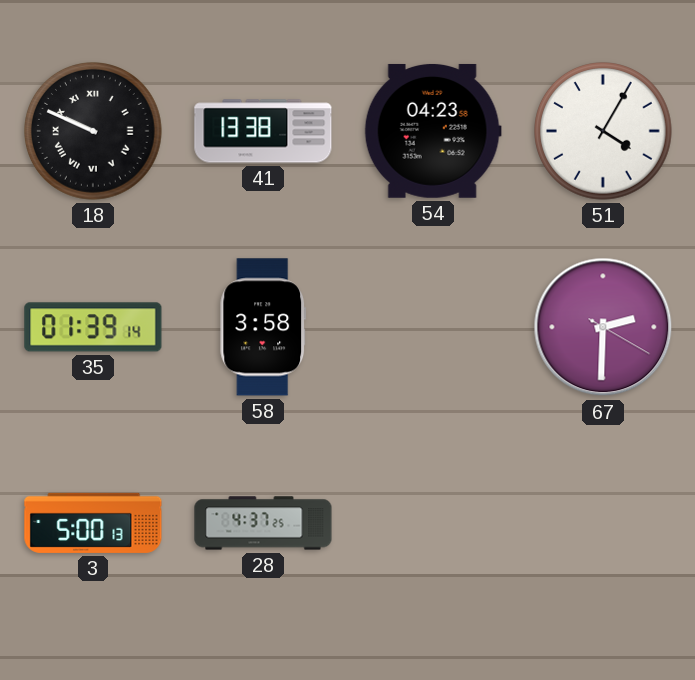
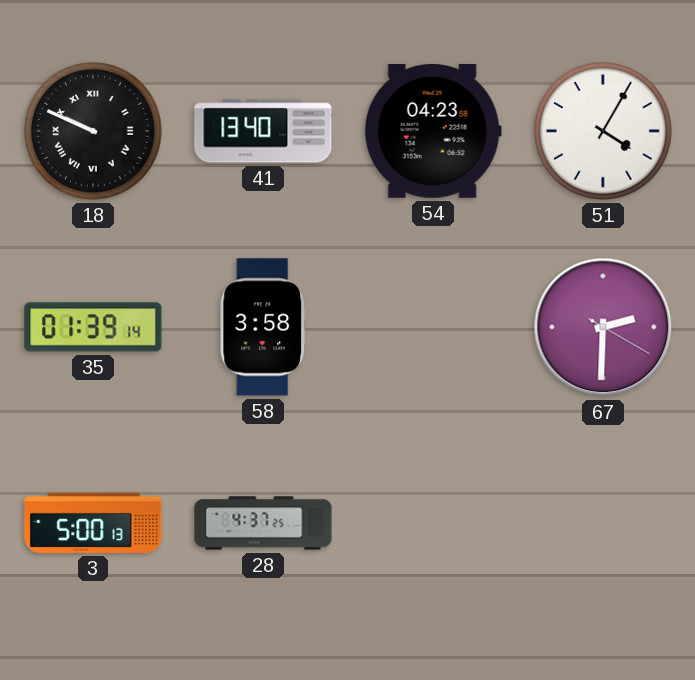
41: 13:38 -> 13:40 (263, 131)
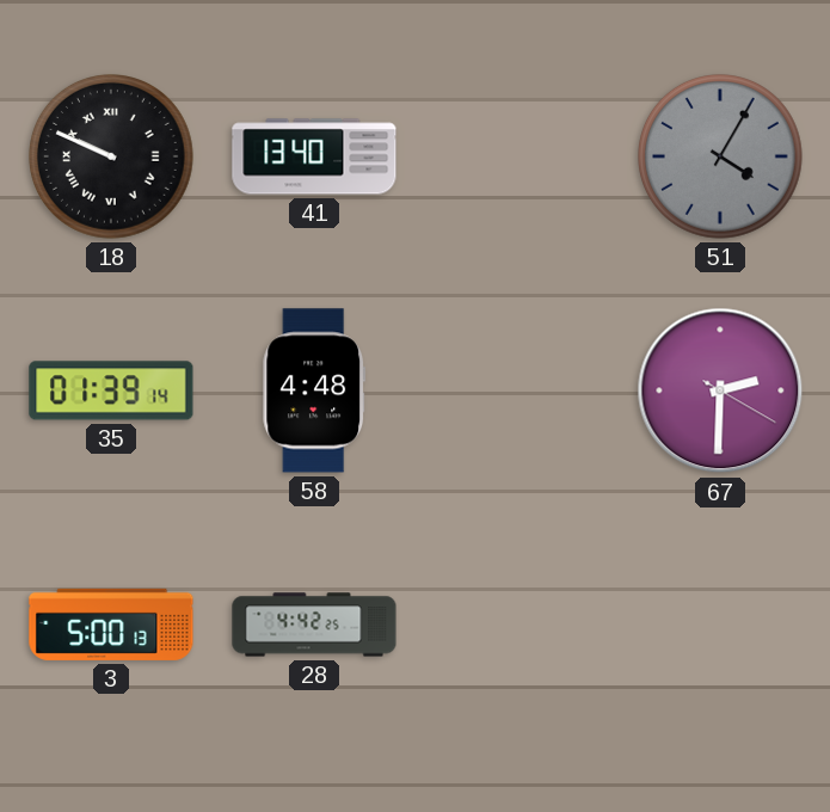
54: 04:23 -> none (433, 131)
51 dial: white -> grey (721, 158)
58: 3:58 -> 4:48 (314, 390)
28: 4:37 -> 4:42 (314, 625)
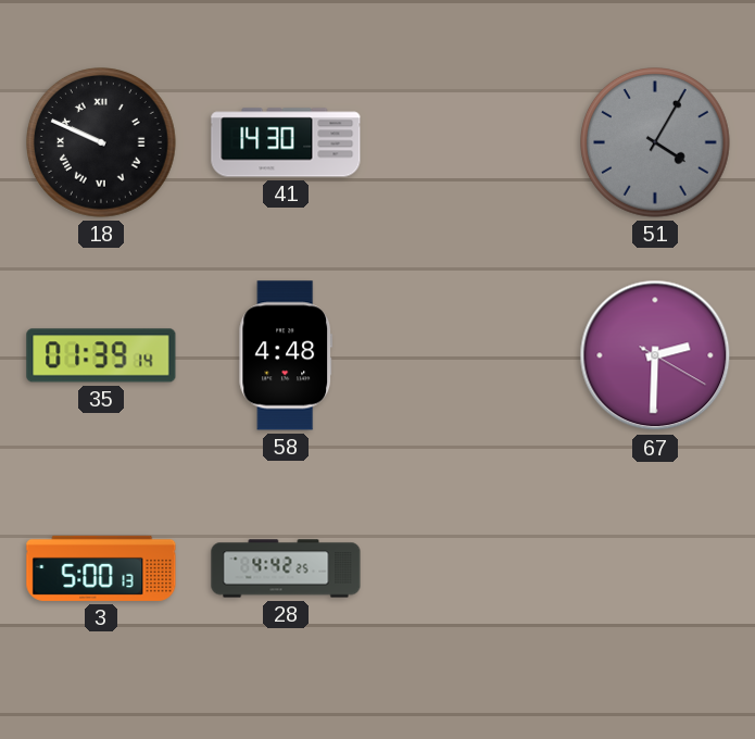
41: 13:40 -> 14:30 (286, 142)
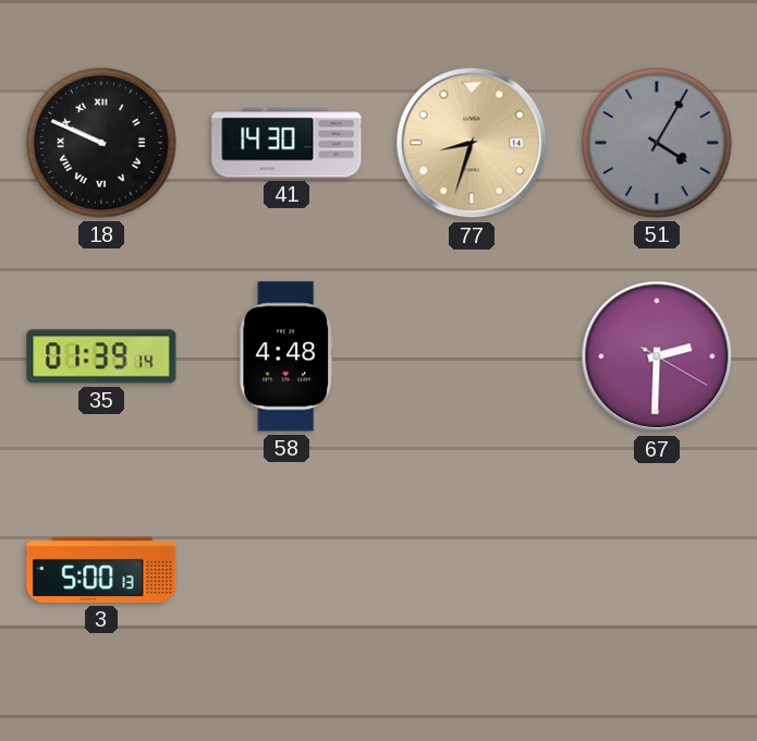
77: none -> 8:33 (472, 143)
28: 4:42 -> none (286, 568)
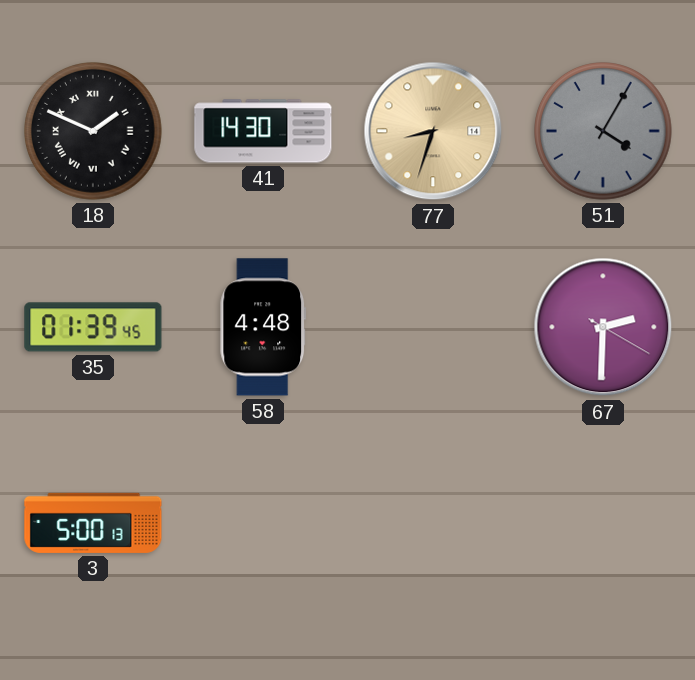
18: 9:49 -> 1:49 (94, 132)
35: 01:39:14 -> 01:39:45 (93, 327)
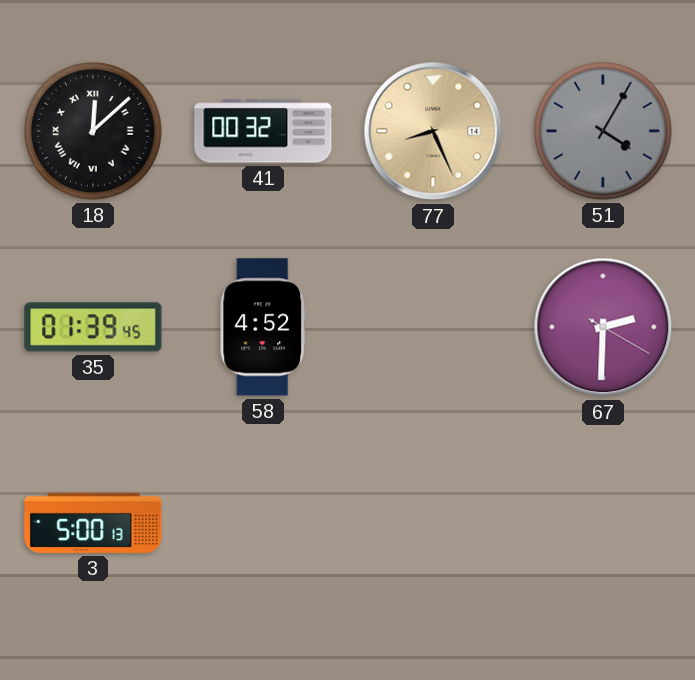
18: 1:49 -> 12:08 (94, 132)
41: 14:30 -> 00:32 (263, 131)
77: 8:33 -> 8:26 (433, 131)
58: 4:48 -> 4:52 (263, 327)
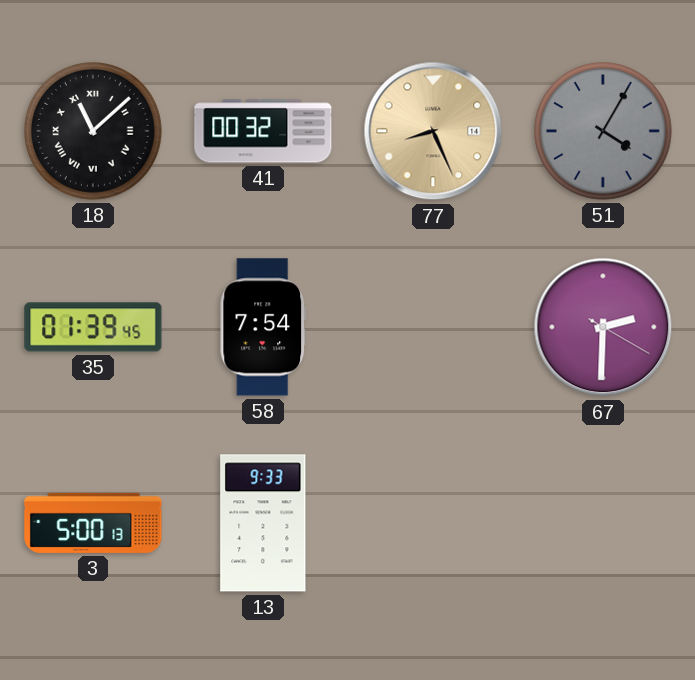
18: 12:08 -> 11:08 (94, 132)
58: 4:52 -> 7:54 (263, 327)
13: none -> 9:33 (263, 523)
